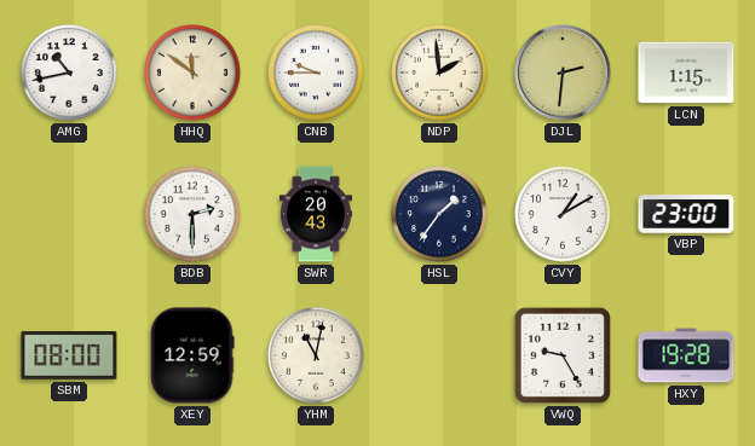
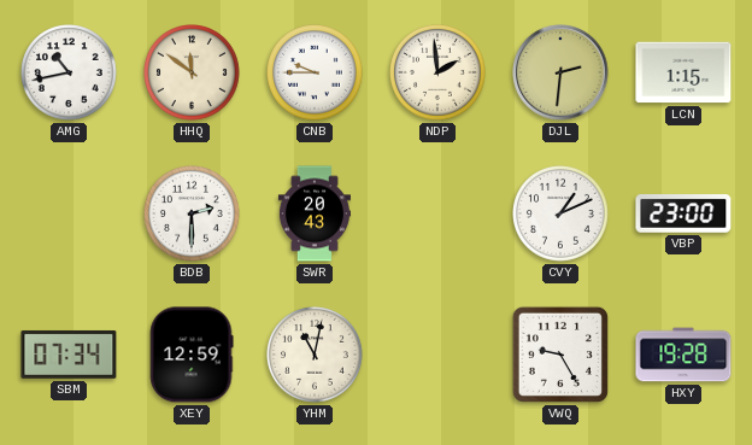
HSL: 1:36 -> none (440, 215)
CVY: 1:10 -> 1:11 (562, 215)
SBM: 08:00 -> 07:34 (69, 355)
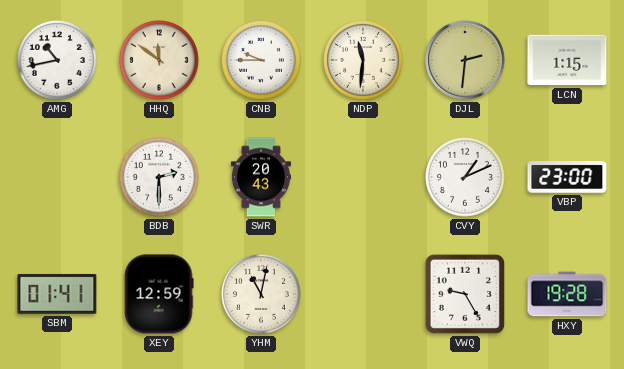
NDP: 1:59 -> 11:31 (364, 61)
SBM: 07:34 -> 01:41 (57, 294)
